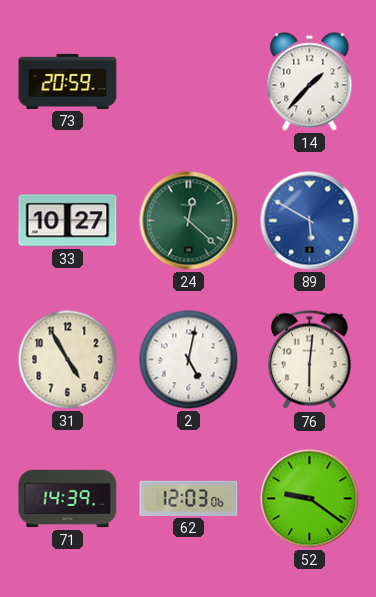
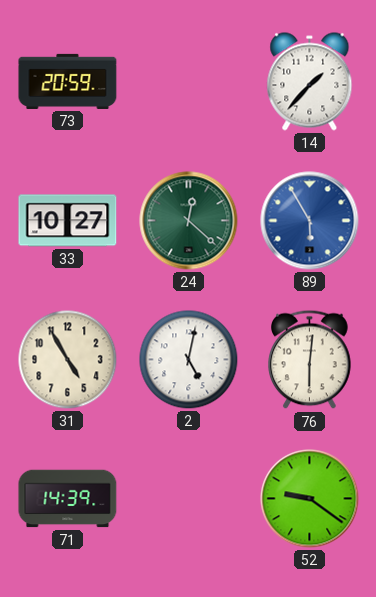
89: 5:50 -> 5:55 (310, 221)
62: 12:03 -> none (189, 498)
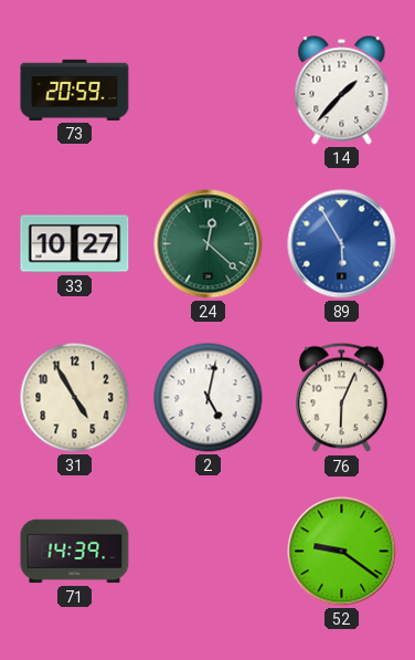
76: 6:01 -> 6:04 (342, 398)
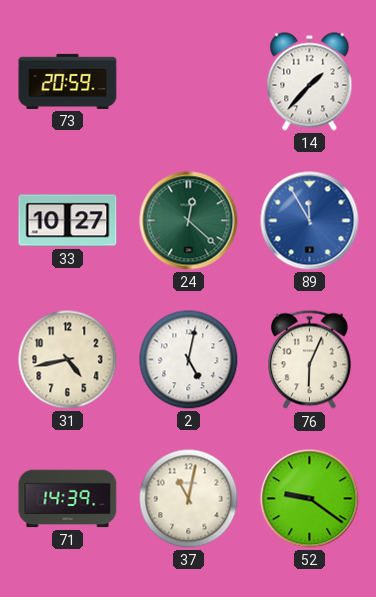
89: 5:55 -> 11:55 (310, 221)
31: 4:55 -> 4:43 (68, 360)
37: none -> 11:02 (189, 499)
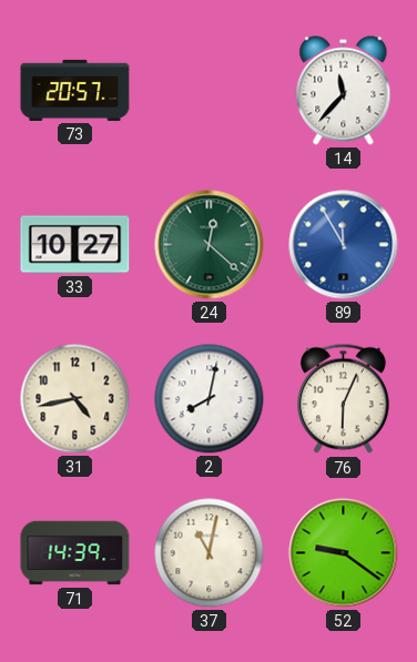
73: 20:59 -> 20:57 (75, 90)
14: 1:37 -> 11:37 (344, 91)
2: 5:02 -> 8:02 (210, 399)
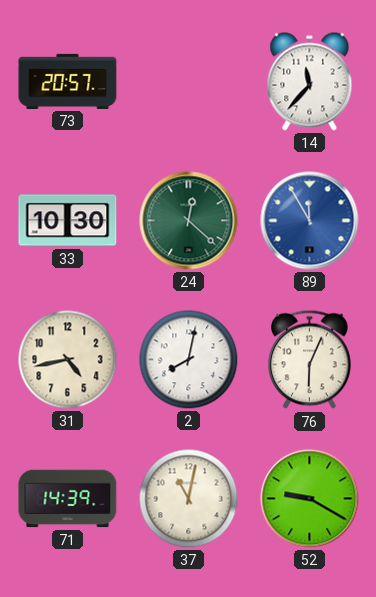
33: 10:27 -> 10:30 (68, 221)
52: 9:21 -> 9:20 (310, 499)
